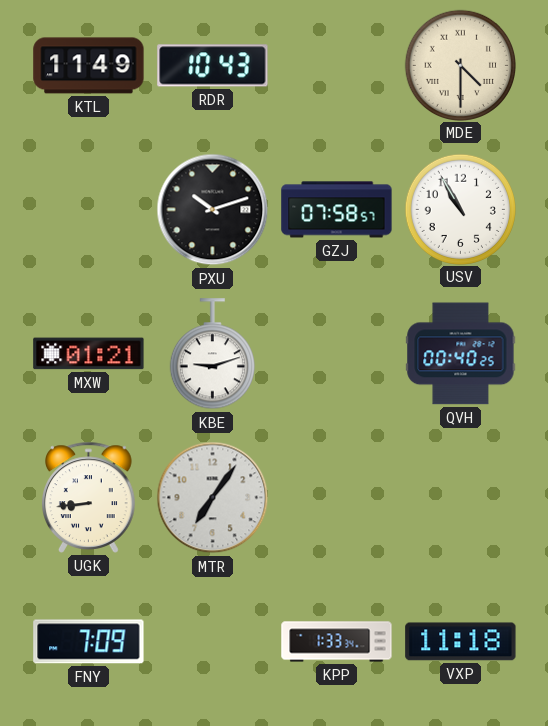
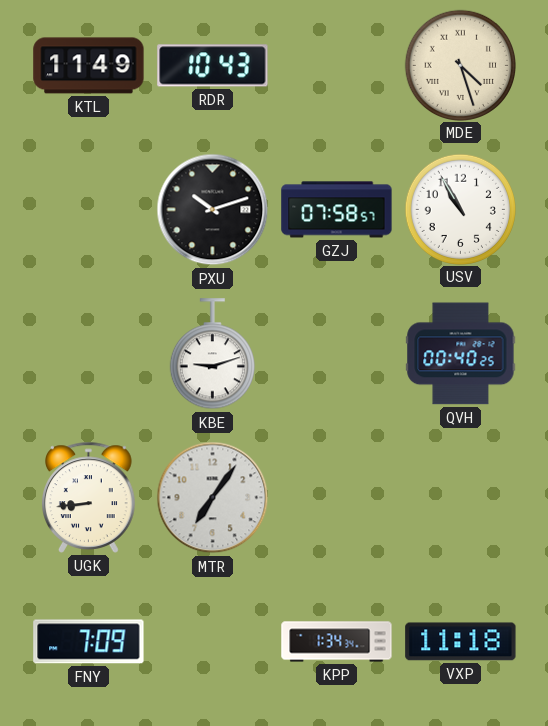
MDE: 4:30 -> 4:27 (460, 65)
MXW: 01:21 -> none (89, 354)
KPP: 1:33 -> 1:34 (337, 642)
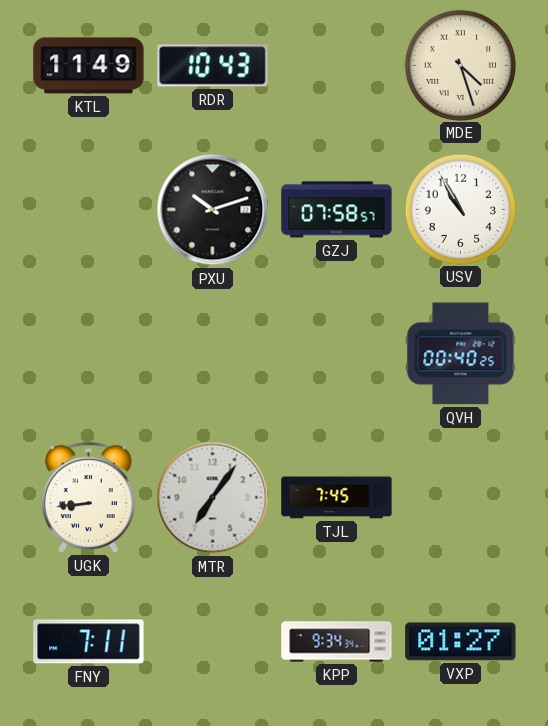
KBE: 9:12 -> none (212, 354)
TJL: none -> 7:45 (337, 498)
FNY: 7:09 -> 7:11 (89, 642)
KPP: 1:34 -> 9:34 (337, 642)
VXP: 11:18 -> 01:27 (461, 642)
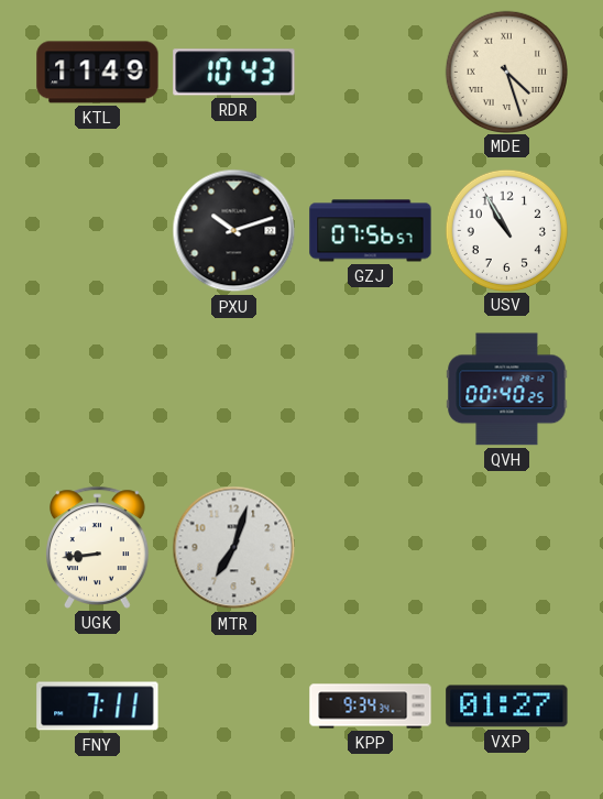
GZJ: 07:58 -> 07:56 (371, 231)
MTR: 7:06 -> 7:03 (234, 548)
TJL: 7:45 -> none (337, 498)
